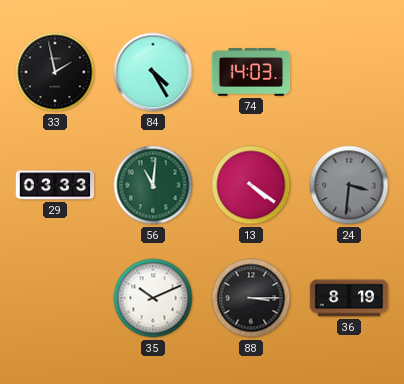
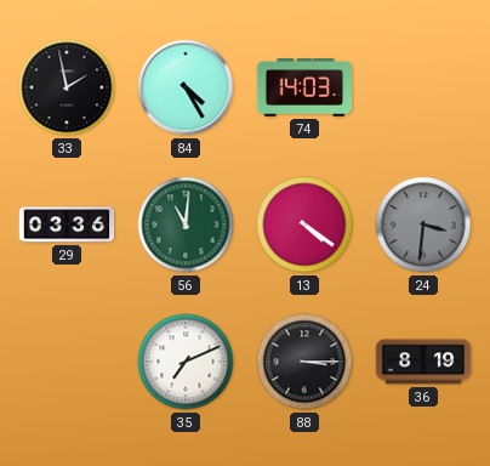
29: 03:33 -> 03:36 (67, 225)
35: 10:11 -> 7:11 (186, 362)
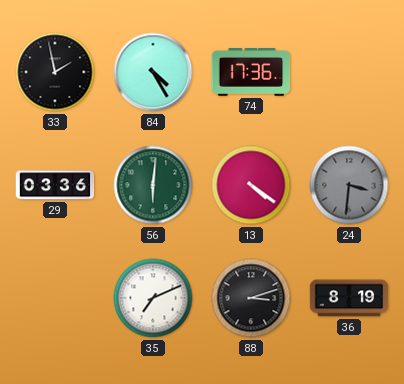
74: 14:03 -> 17:36 (251, 73)
56: 11:01 -> 6:01 (153, 185)
88: 3:15 -> 3:12 (251, 298)
